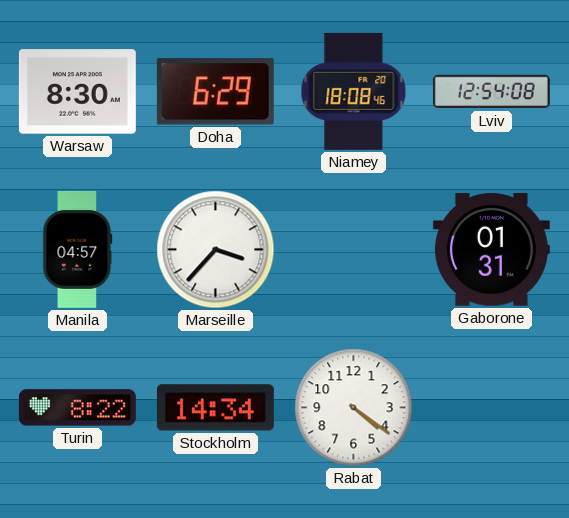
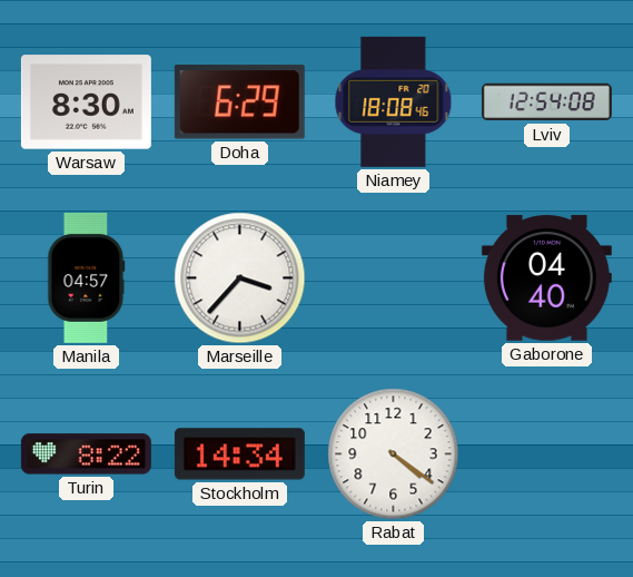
Gaborone: 01:31 -> 04:40 (546, 278)
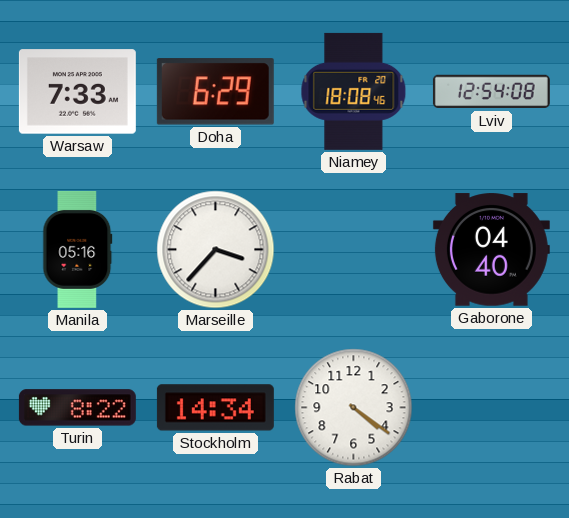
Warsaw: 8:30 -> 7:33 (77, 92)
Manila: 04:57 -> 05:16 (78, 249)
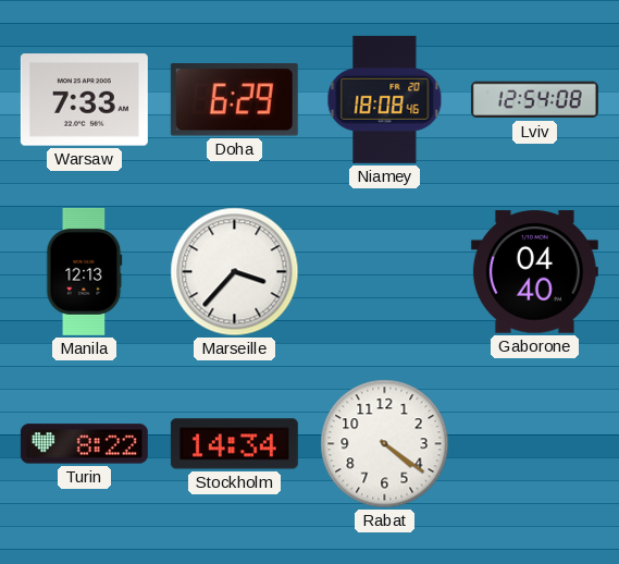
Manila: 05:16 -> 12:13 (85, 271)
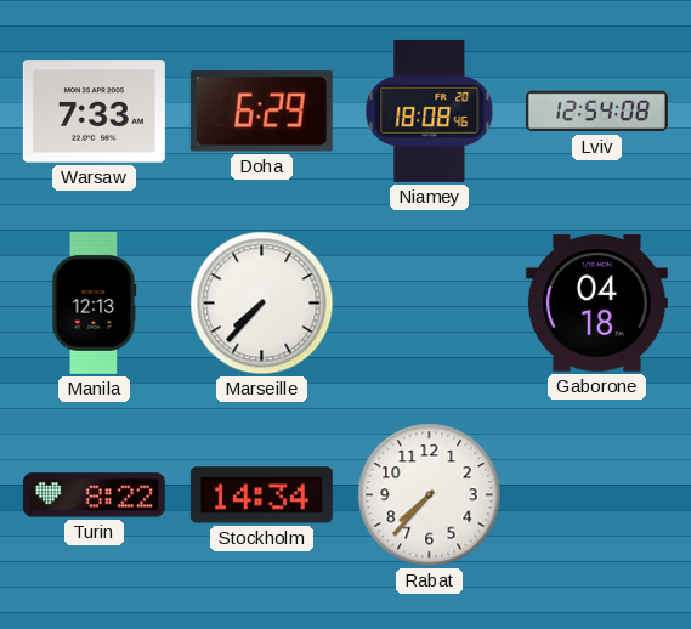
Marseille: 3:37 -> 7:37 (262, 304)
Gaborone: 04:40 -> 04:18 (596, 304)
Rabat: 4:21 -> 7:37 (430, 495)
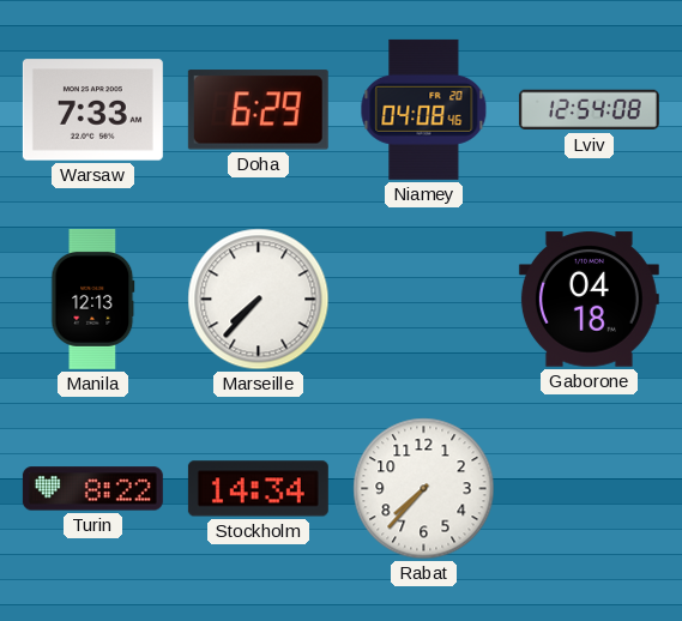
Niamey: 18:08 -> 04:08 (424, 109)
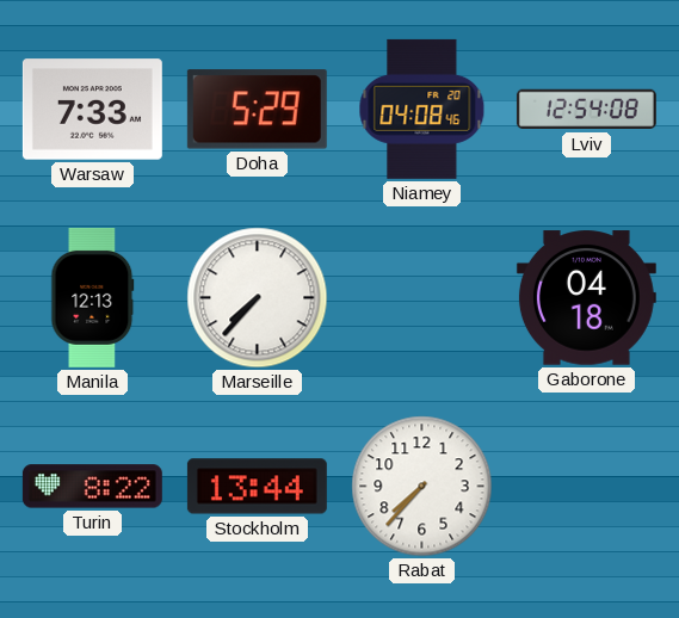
Doha: 6:29 -> 5:29 (257, 110)
Stockholm: 14:34 -> 13:44 (257, 487)
